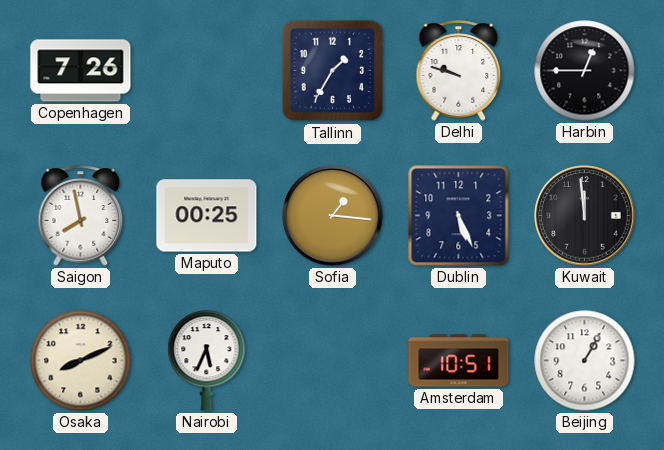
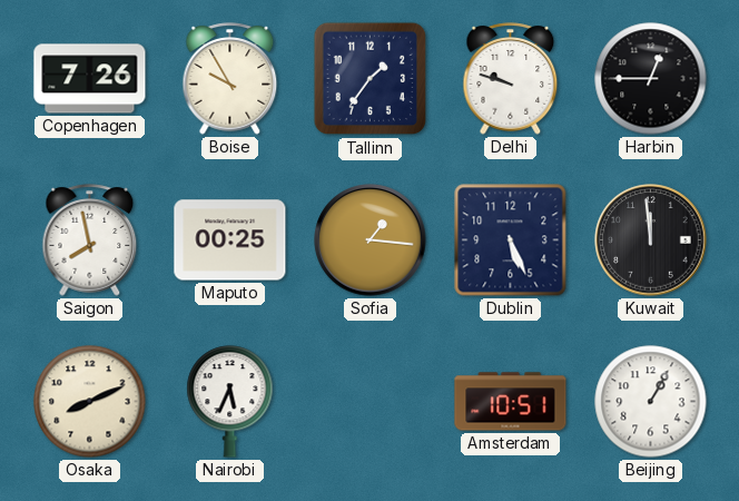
Boise: none -> 9:55 (230, 79)
Tallinn: 1:35 -> 1:36 (371, 79)
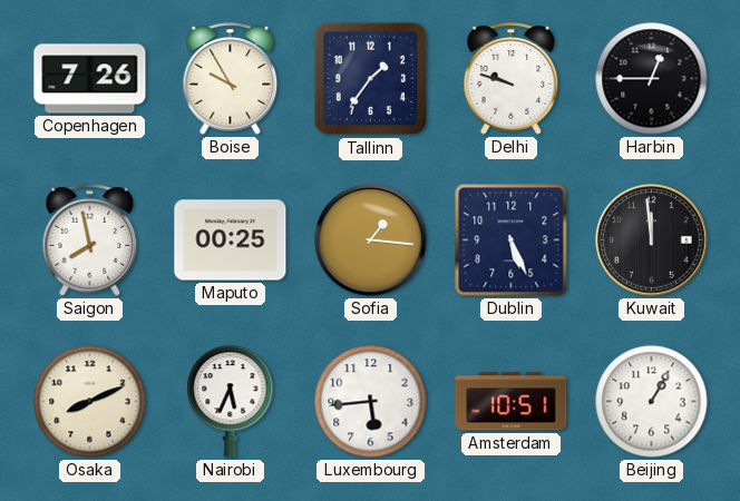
Luxembourg: none -> 5:44 (371, 402)
